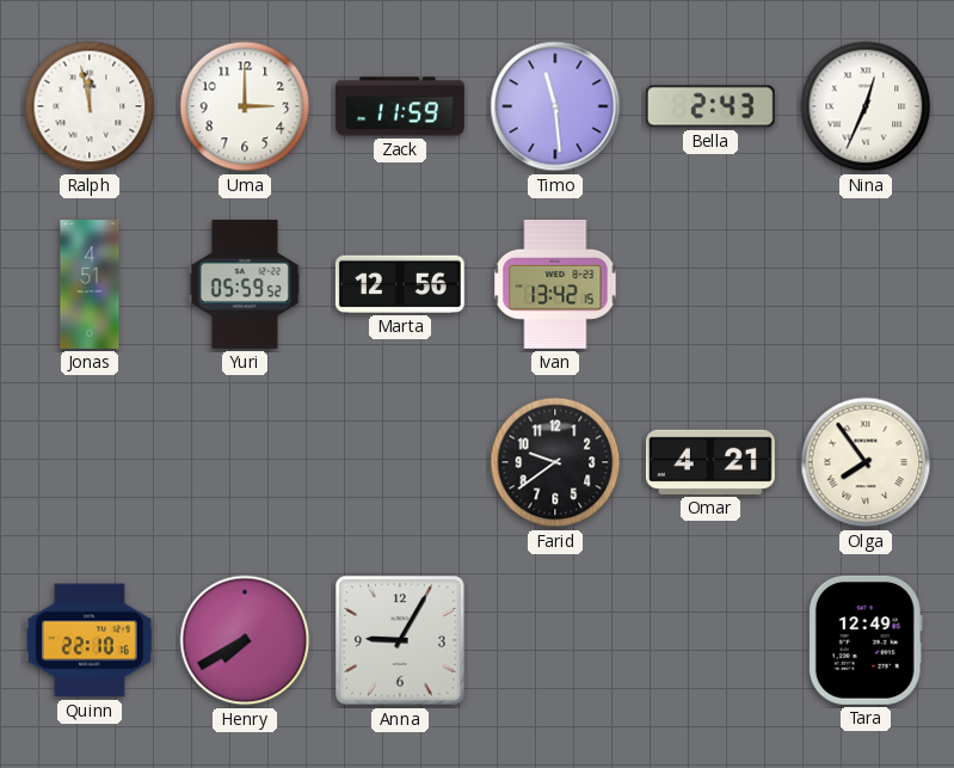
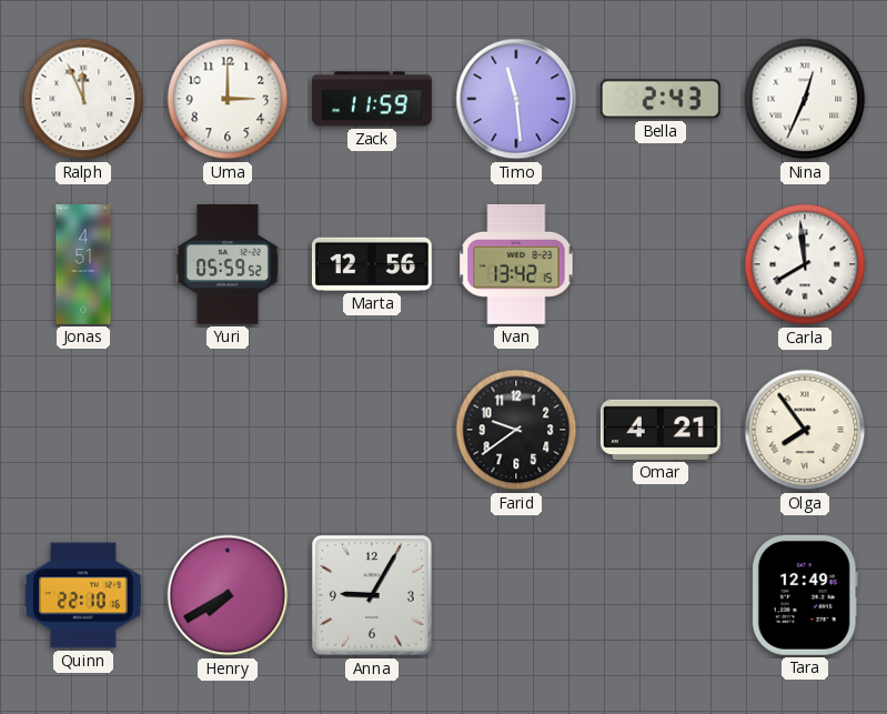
Ralph: 11:58 -> 11:56 (83, 99)
Carla: none -> 7:59 (805, 264)
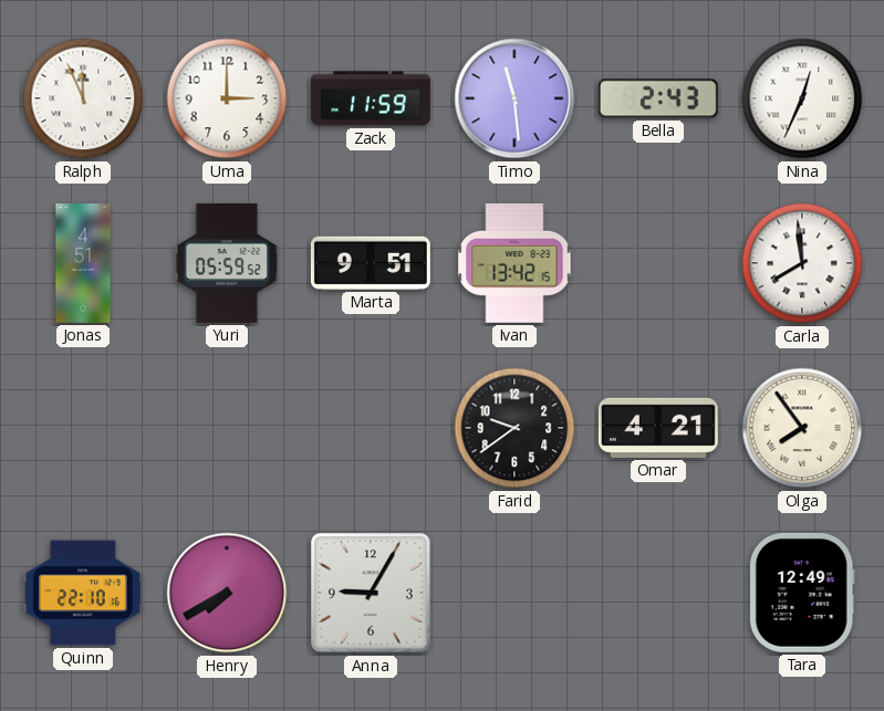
Marta: 12:56 -> 9:51 (371, 263)
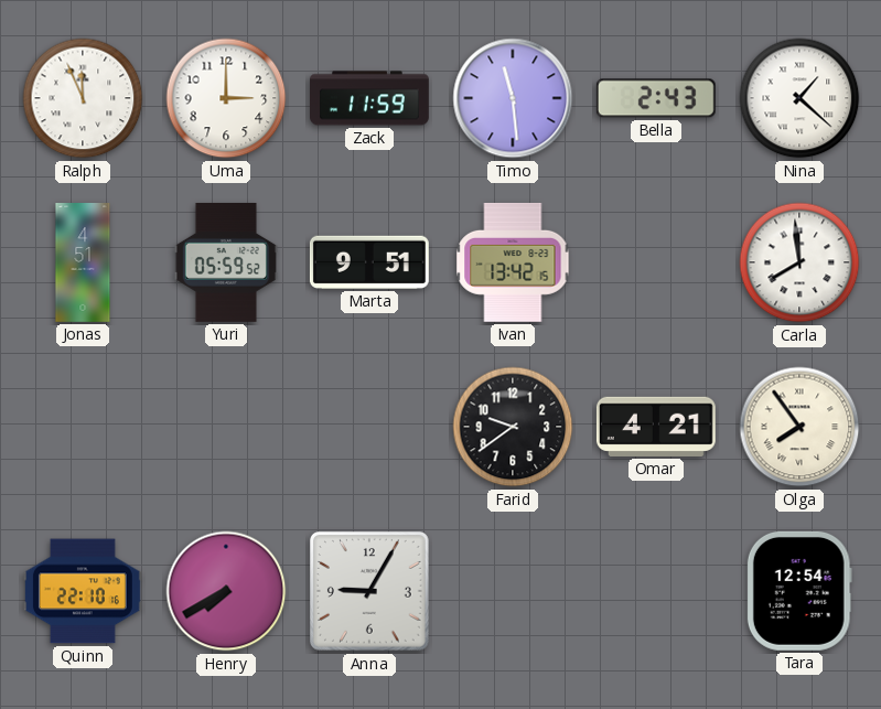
Nina: 12:34 -> 1:22 (799, 98)
Tara: 12:49 -> 12:54 (799, 591)
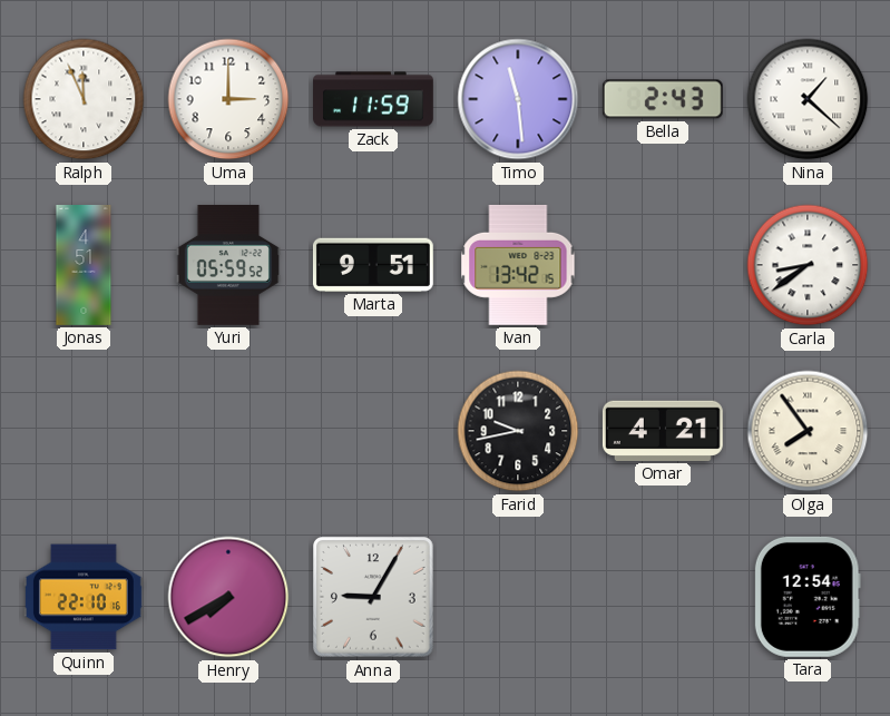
Carla: 7:59 -> 8:39 (808, 265)
Farid: 9:39 -> 9:43 (518, 431)
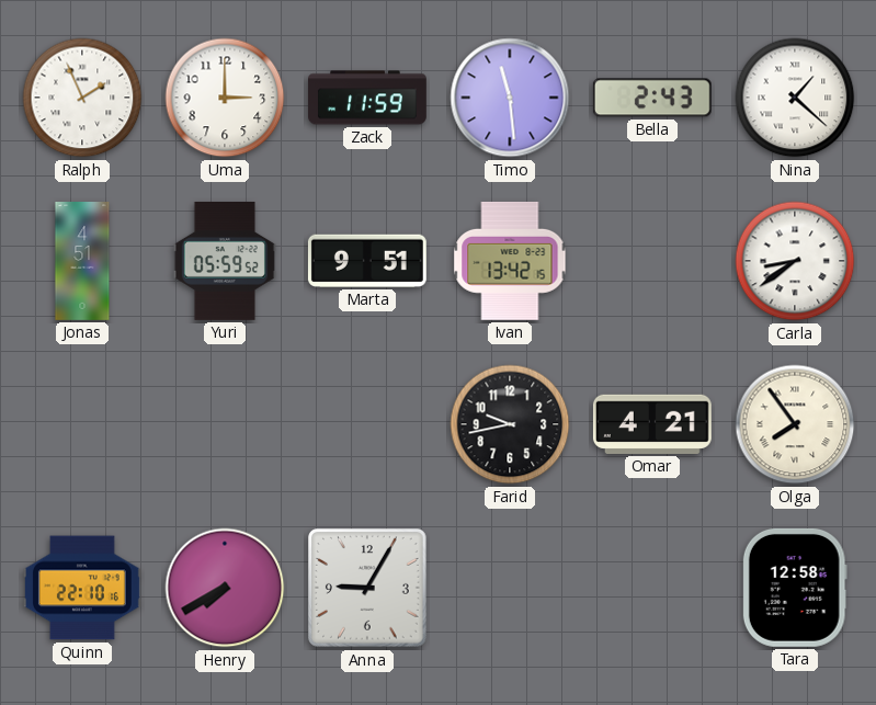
Ralph: 11:56 -> 1:56 (82, 98)
Tara: 12:54 -> 12:58 (795, 588)
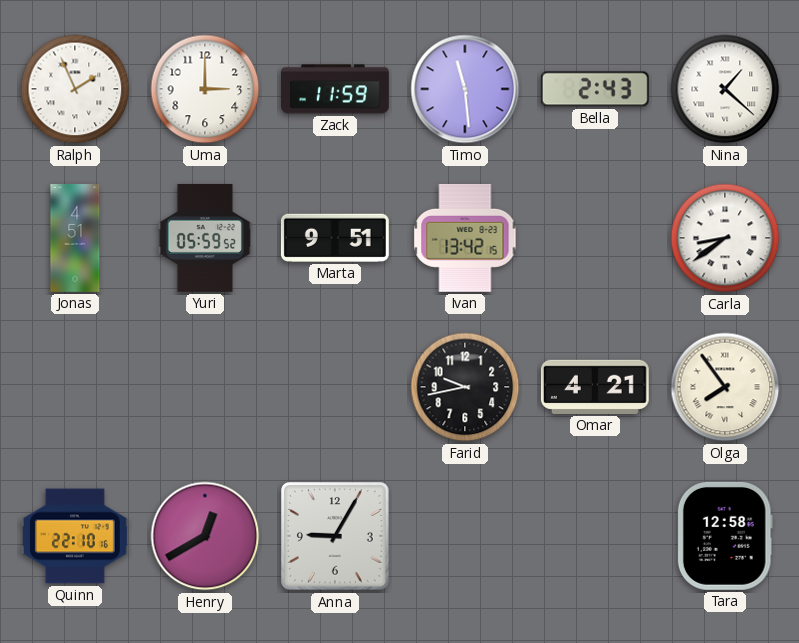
Henry: 7:40 -> 12:40 (205, 536)
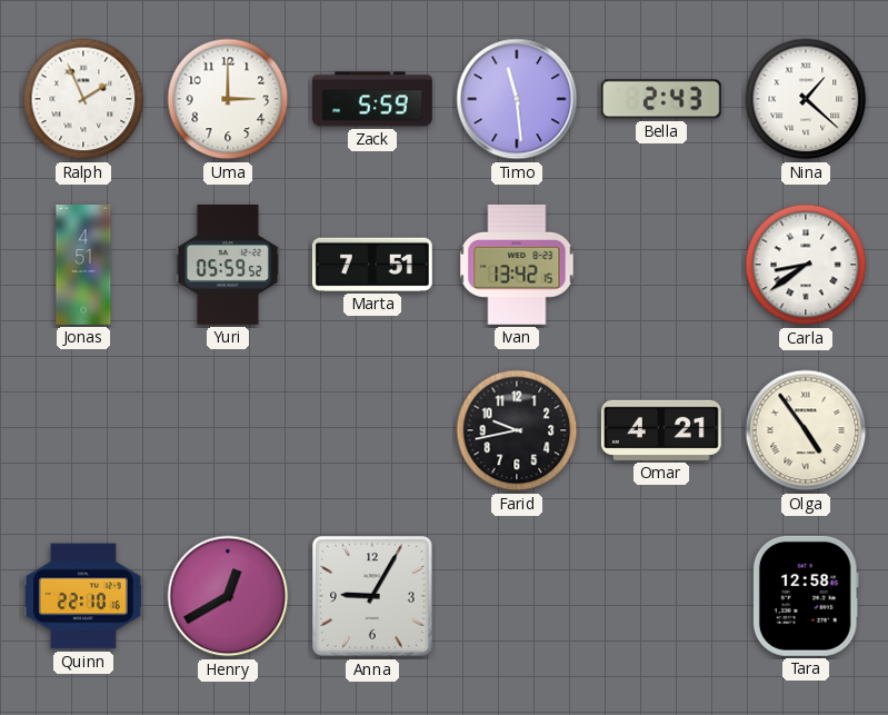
Zack: 11:59 -> 5:59 (373, 99)
Marta: 9:51 -> 7:51 (372, 265)
Olga: 7:54 -> 4:54 (806, 430)
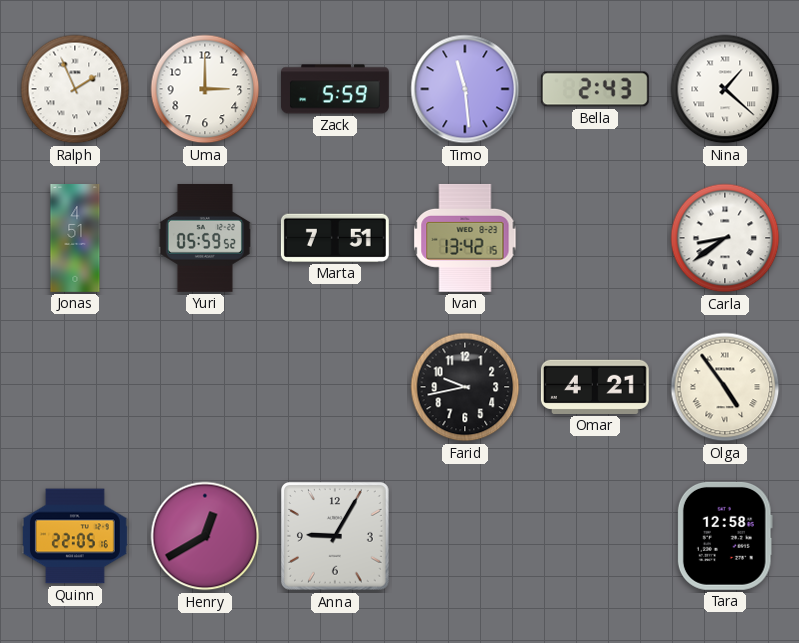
Quinn: 22:10 -> 22:05 (75, 536)
